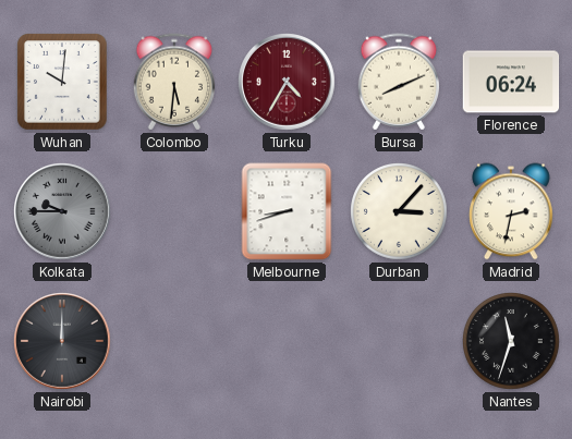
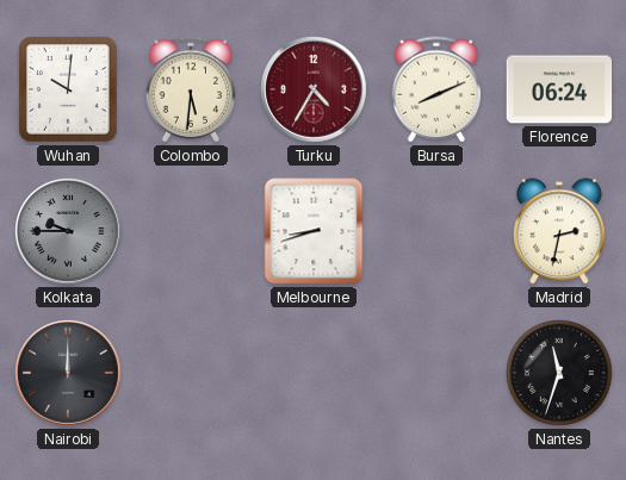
Durban: 3:07 -> none (400, 212)
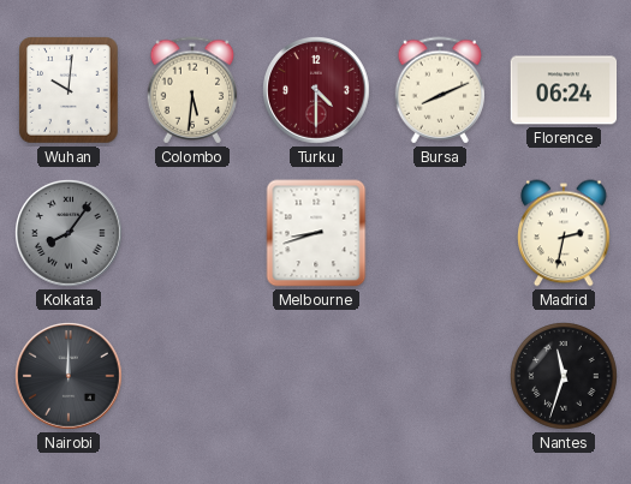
Turku: 4:35 -> 4:30 (317, 91)
Kolkata: 9:45 -> 8:06 (70, 234)
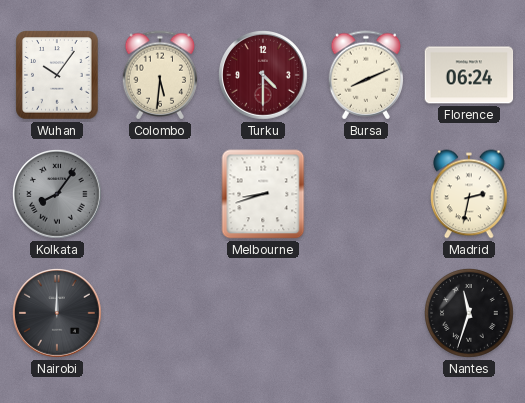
Wuhan: 10:01 -> 10:06 (57, 75)
